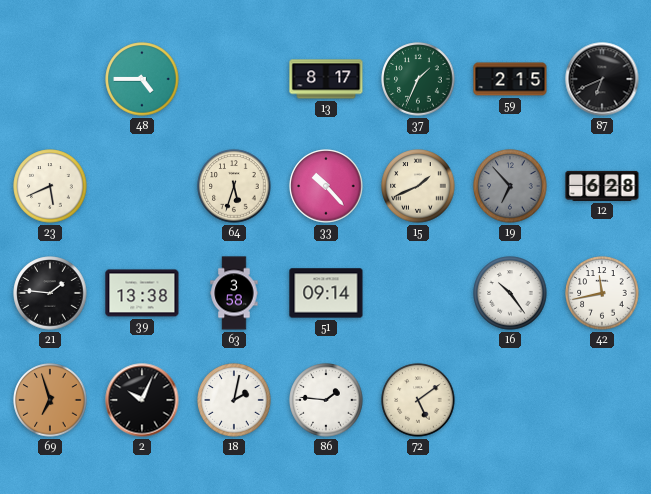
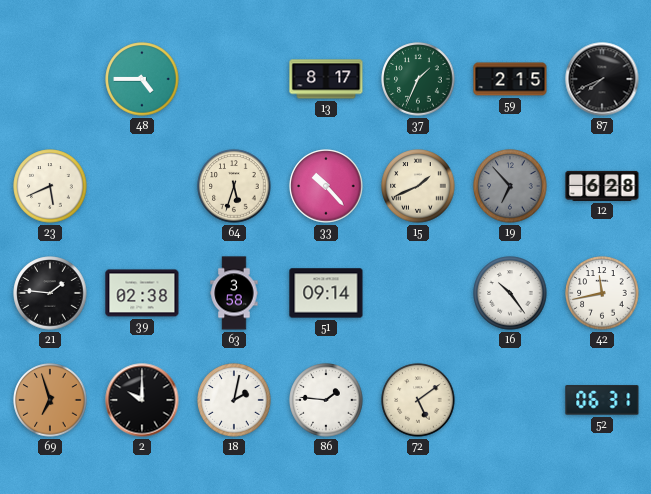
87: 6:41 -> 7:41 (602, 79)
39: 13:38 -> 02:38 (142, 293)
2: 10:04 -> 10:00 (142, 400)
52: none -> 06:31 (602, 400)
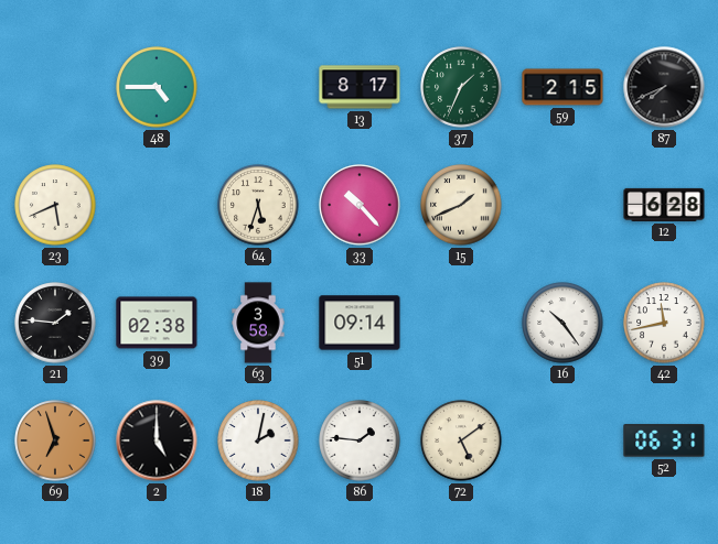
19: 6:53 -> none (510, 186)
2: 10:00 -> 5:00 (157, 440)
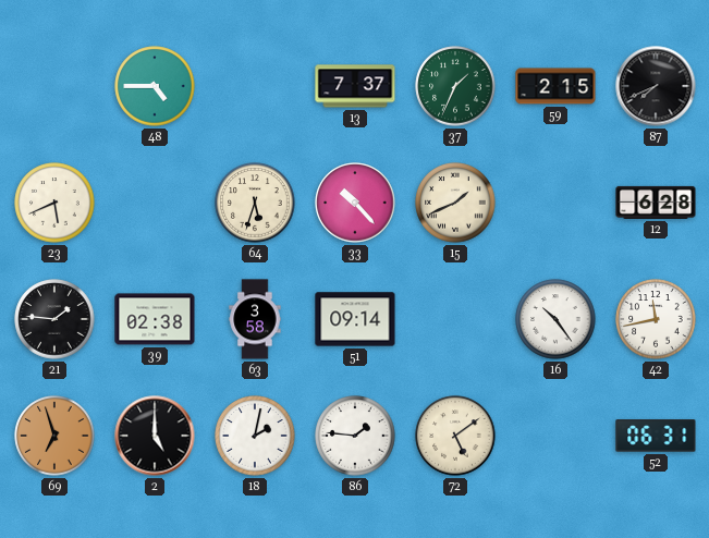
13: 8:17 -> 7:37 (355, 86)
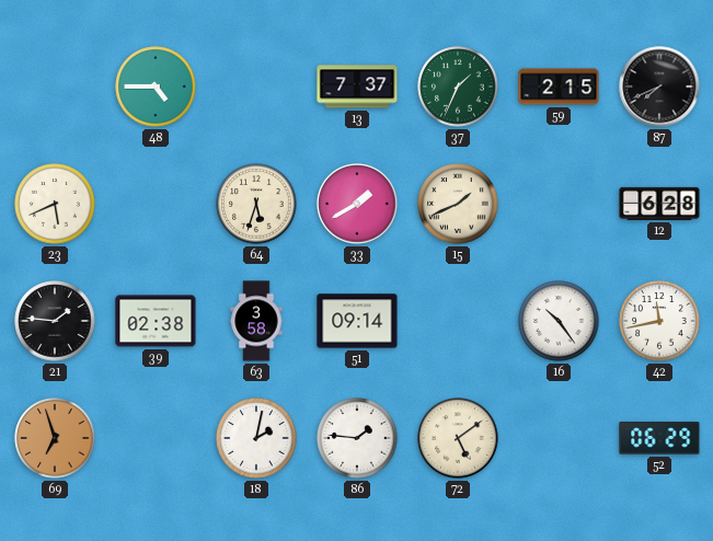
33: 10:23 -> 1:40 (357, 204)
2: 5:00 -> none (155, 436)
52: 06:31 -> 06:29 (659, 438)
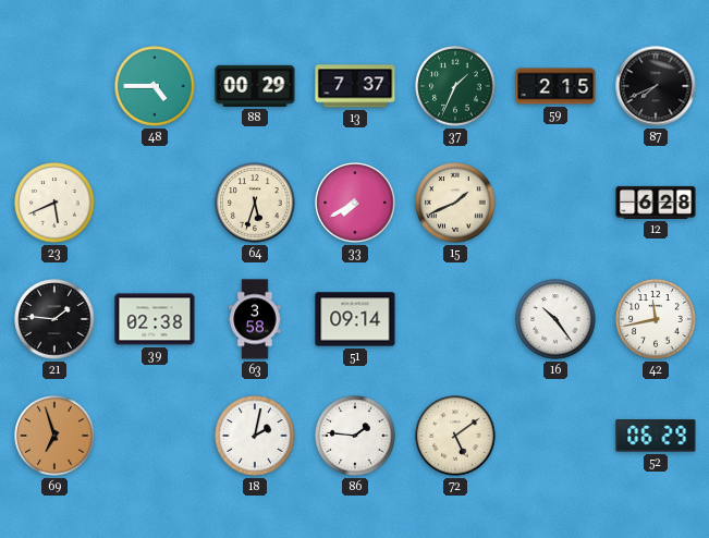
88: none -> 00:29 (255, 86)
33: 1:40 -> 7:40 (355, 203)
